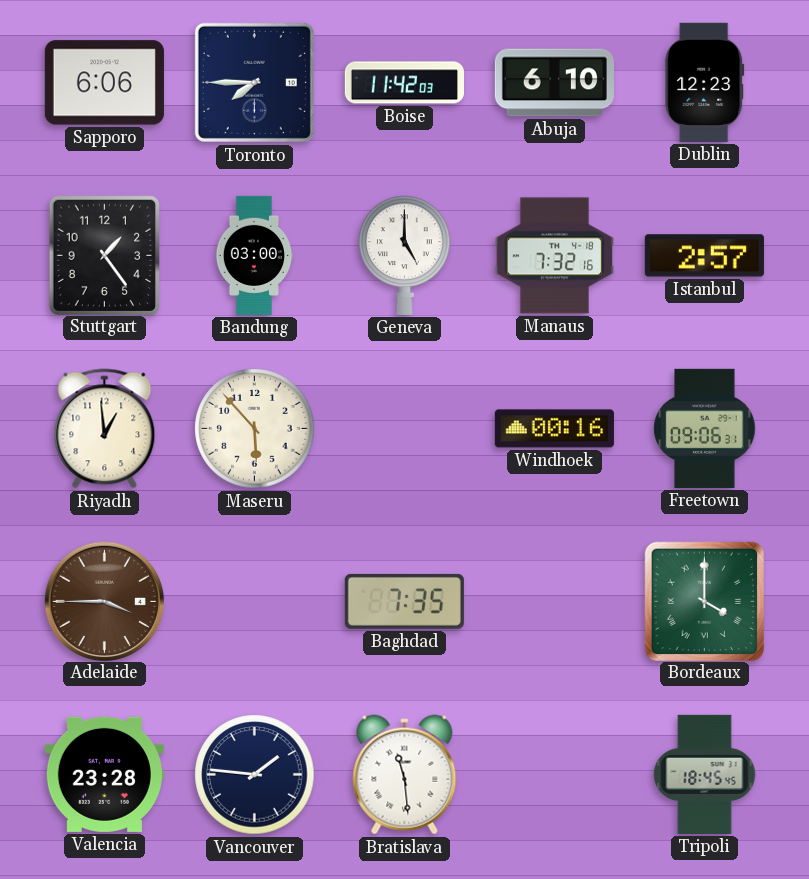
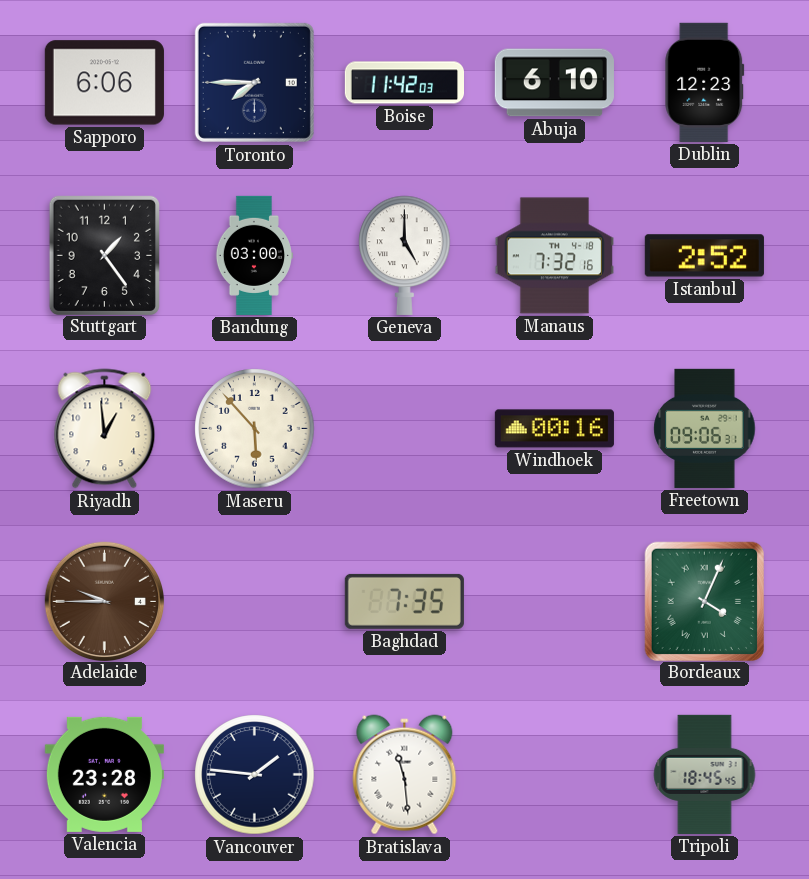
Istanbul: 2:57 -> 2:52 (704, 256)
Adelaide: 3:45 -> 9:45 (104, 601)
Bordeaux: 4:00 -> 4:04 (704, 601)
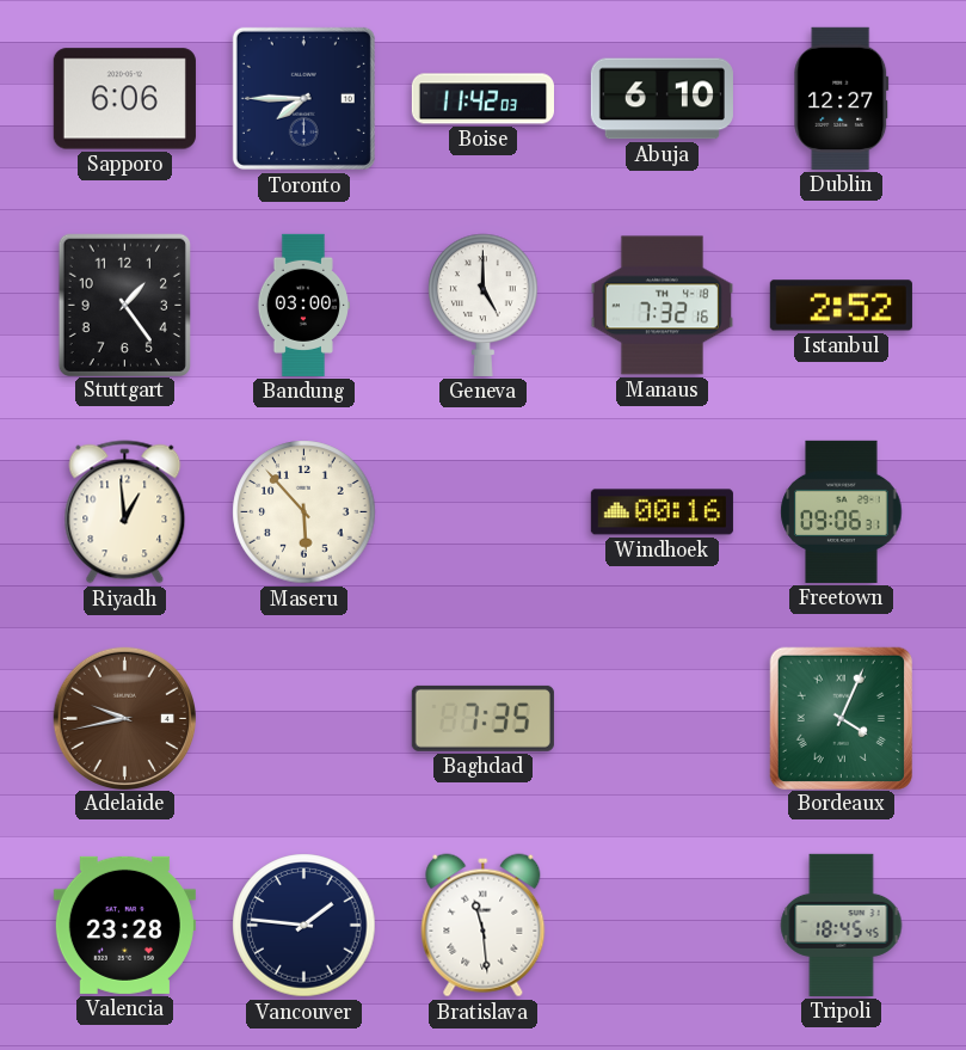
Dublin: 12:23 -> 12:27 (842, 98)
Adelaide: 9:45 -> 9:43 (124, 718)
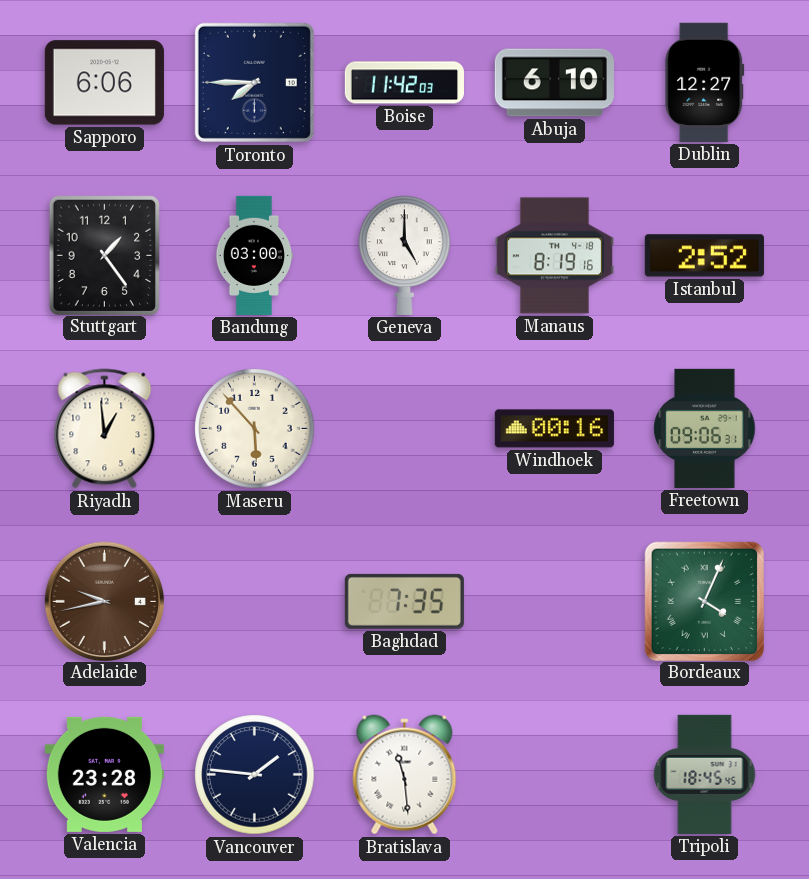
Manaus: 7:32 -> 8:19 (554, 256)
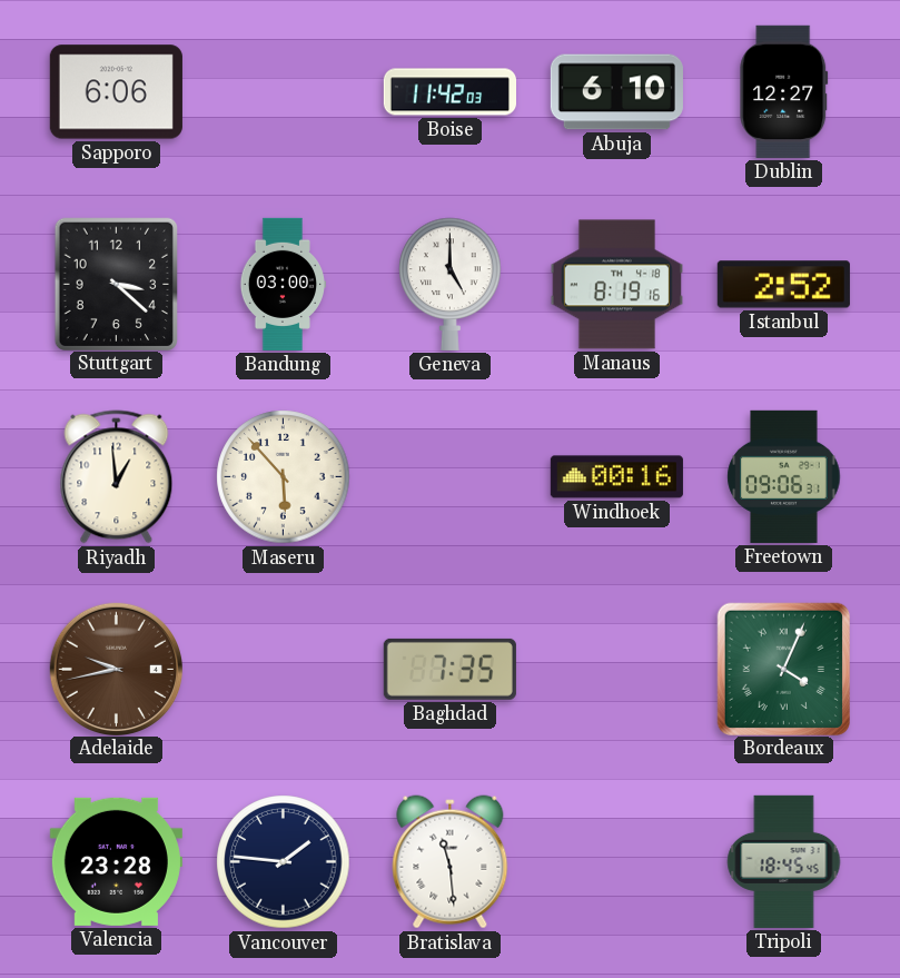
Toronto: 7:45 -> none (254, 82)
Stuttgart: 1:24 -> 3:22 (116, 284)
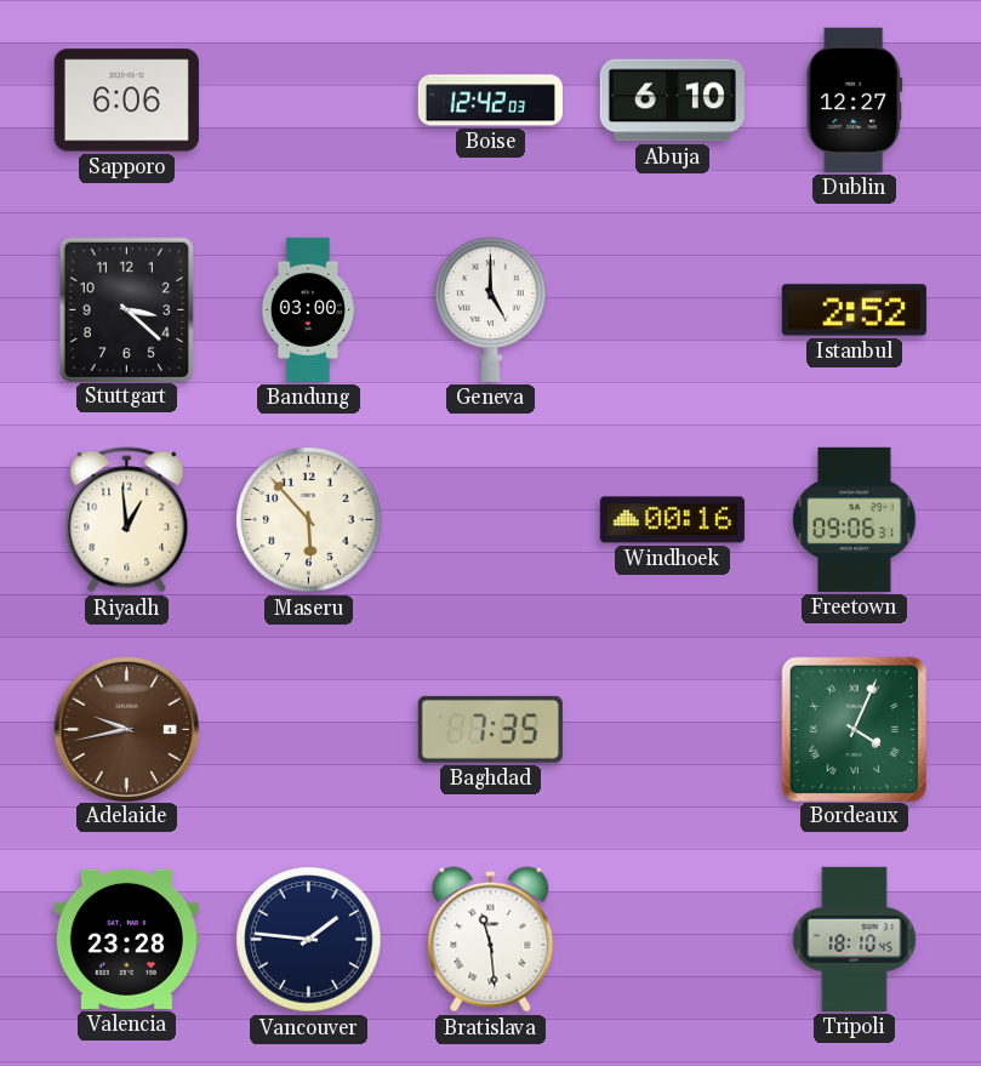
Boise: 11:42 -> 12:42 (490, 101)
Manaus: 8:19 -> none (616, 285)
Tripoli: 18:45 -> 18:10 (855, 939)
